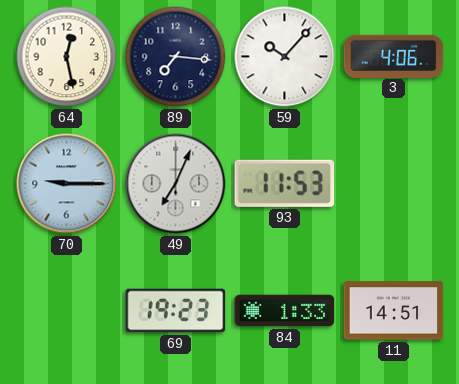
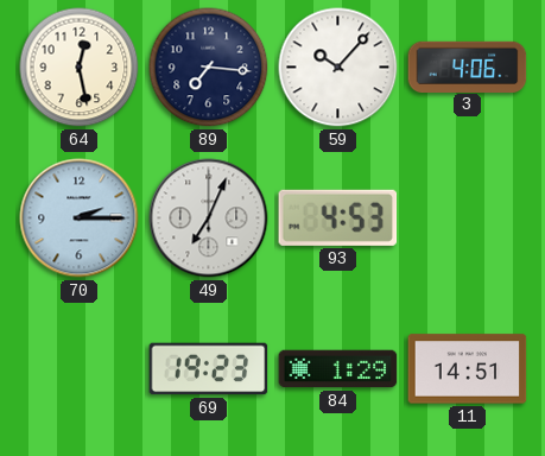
70: 9:15 -> 2:15 (80, 218)
93: 11:53 -> 4:53 (338, 217)
84: 1:33 -> 1:29 (338, 369)
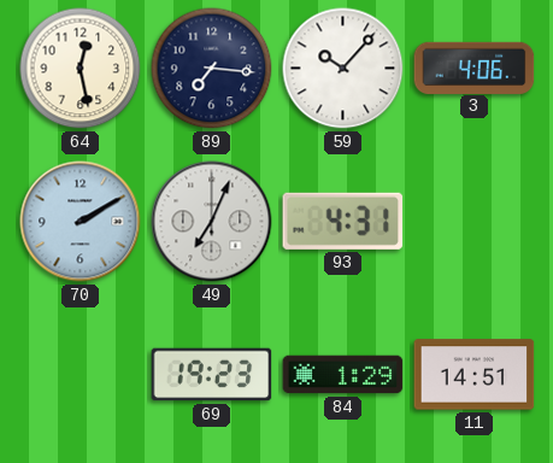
70: 2:15 -> 2:10 (81, 222)
93: 4:53 -> 4:31 (343, 221)
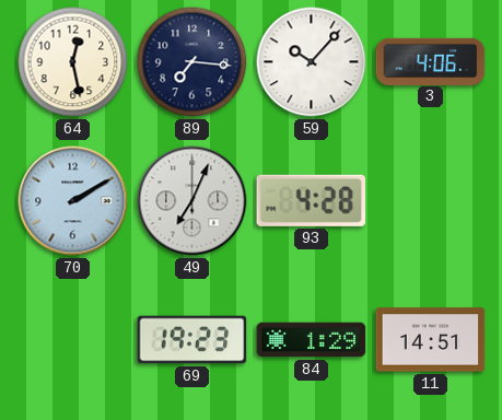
93: 4:31 -> 4:28 (312, 200)
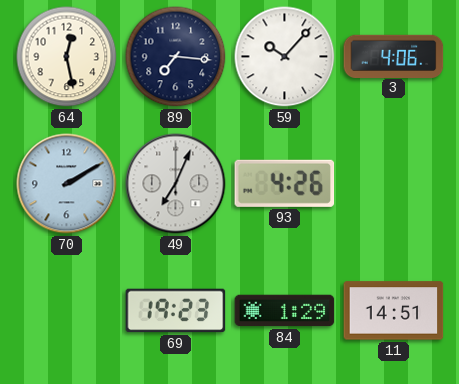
93: 4:28 -> 4:26 (285, 183)
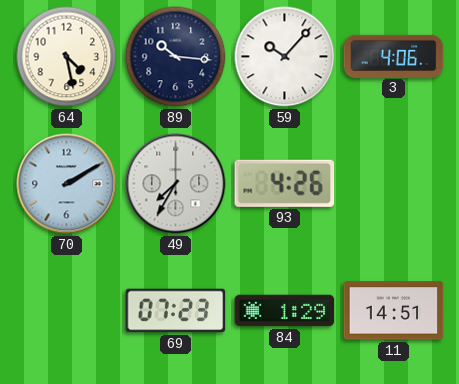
64: 12:28 -> 4:28 (67, 57)
89: 7:16 -> 10:16 (176, 57)
49: 7:04 -> 7:35 (176, 184)
69: 19:23 -> 07:23 (176, 311)
